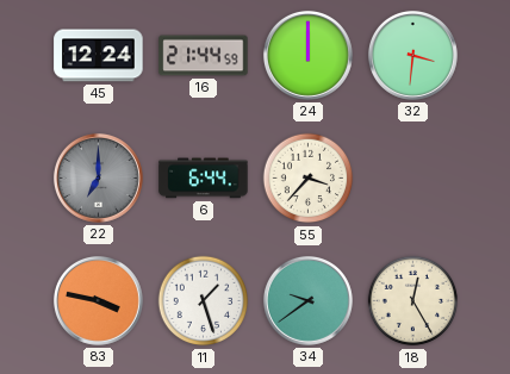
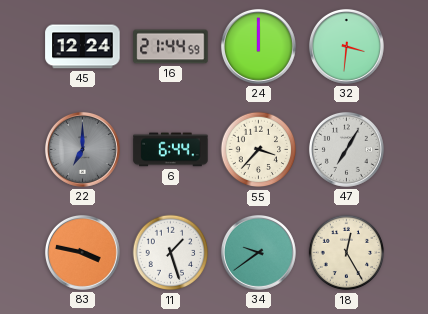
47: none -> 7:05 (346, 149)
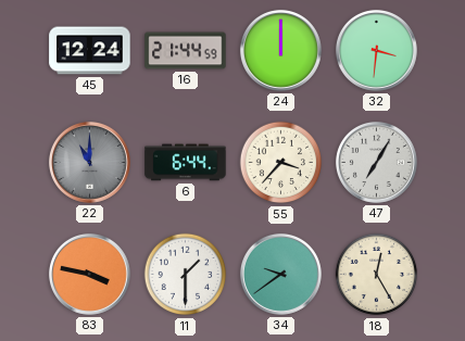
22: 7:00 -> 11:00 (89, 162)
11: 1:27 -> 1:30 (186, 275)
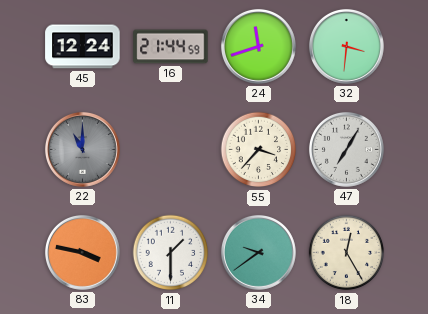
24: 12:00 -> 11:42 (258, 46)
6: 6:44 -> none (186, 163)
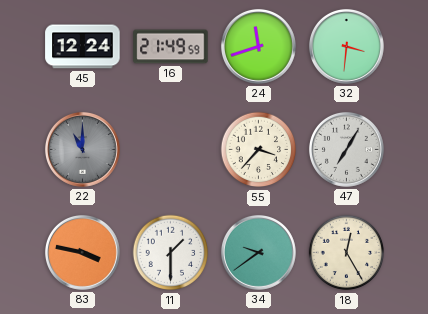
16: 21:44 -> 21:49 (171, 47)
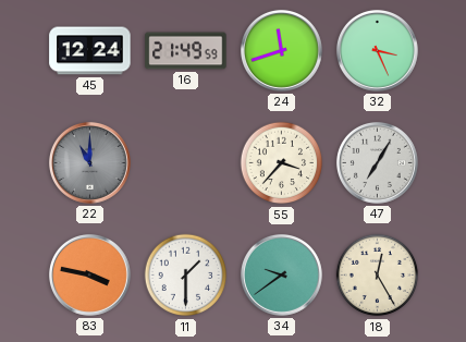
32: 3:31 -> 3:26 (377, 50)
